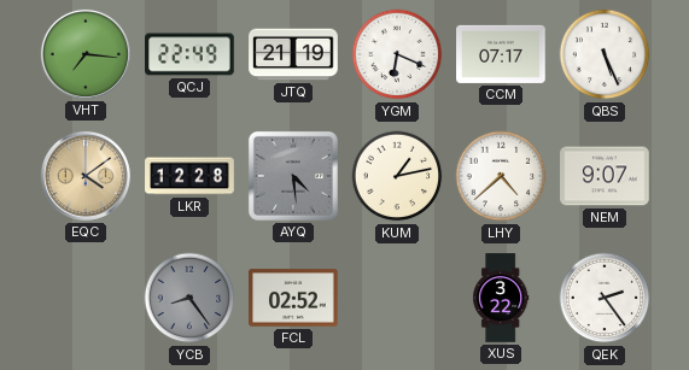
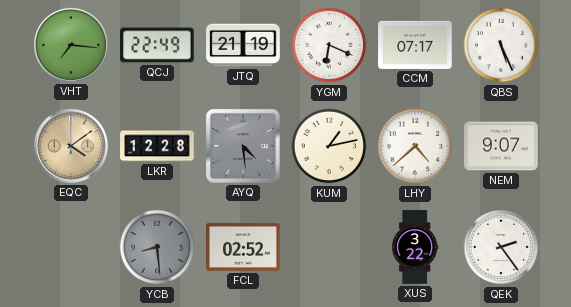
YCB: 8:24 -> 8:29 (157, 247)
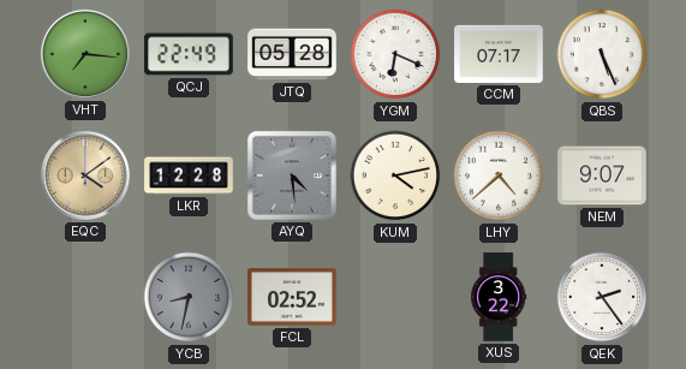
JTQ: 21:19 -> 05:28 (292, 54)
KUM: 1:13 -> 4:13 (395, 175)
YCB: 8:29 -> 8:32 (189, 297)
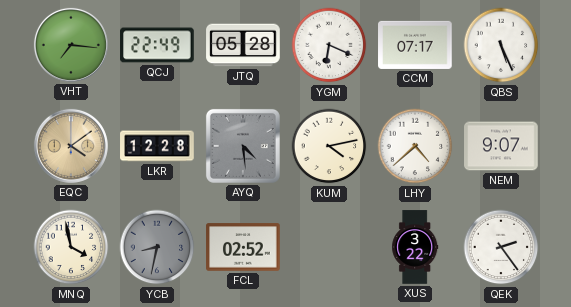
MNQ: none -> 3:58 (71, 247)
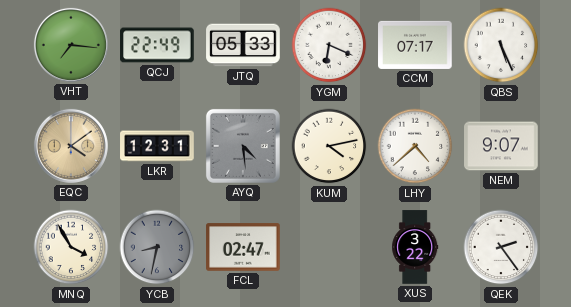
JTQ: 05:28 -> 05:33 (243, 45)
LKR: 12:28 -> 12:31 (157, 146)
MNQ: 3:58 -> 3:55 (71, 247)
FCL: 02:52 -> 02:47 (243, 247)
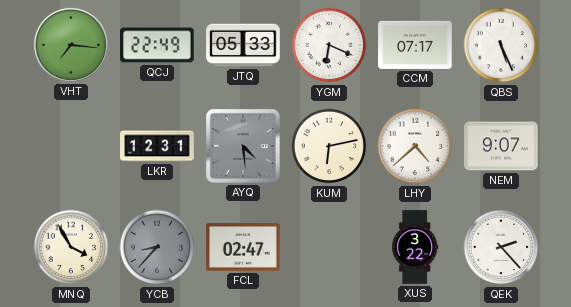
EQC: 4:09 -> none (71, 146)
KUM: 4:13 -> 6:13 (329, 146)
YCB: 8:32 -> 8:37 (157, 247)
QEK: 2:24 -> 2:23 (501, 247)
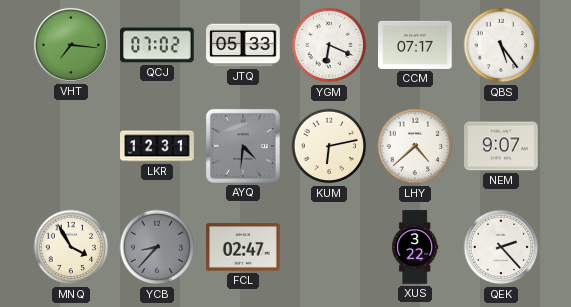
QCJ: 22:49 -> 07:02 (157, 45)
QBS: 5:26 -> 5:24 (501, 45)
AYQ: 4:29 -> 4:31 (243, 146)
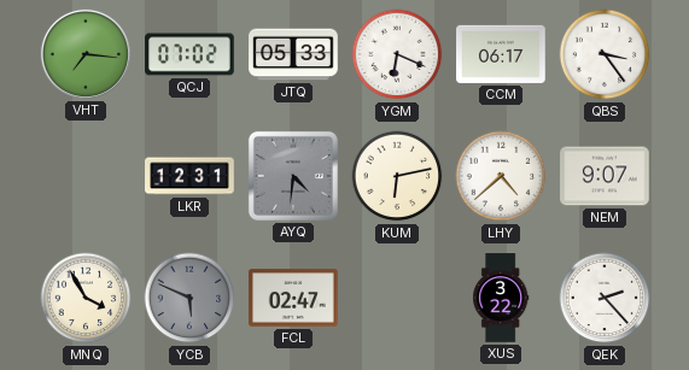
CCM: 07:17 -> 06:17 (501, 54)
QBS: 5:24 -> 3:24 (605, 54)
YCB: 8:37 -> 5:49 (189, 298)
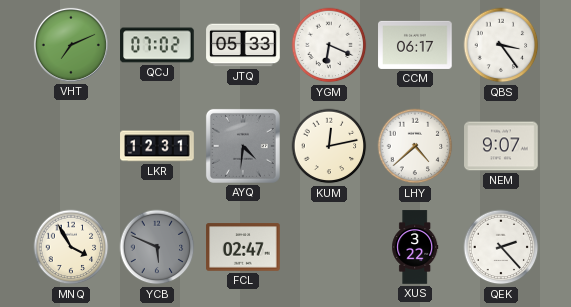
VHT: 7:16 -> 7:11 (71, 45)
KUM: 6:13 -> 12:13 (329, 146)
